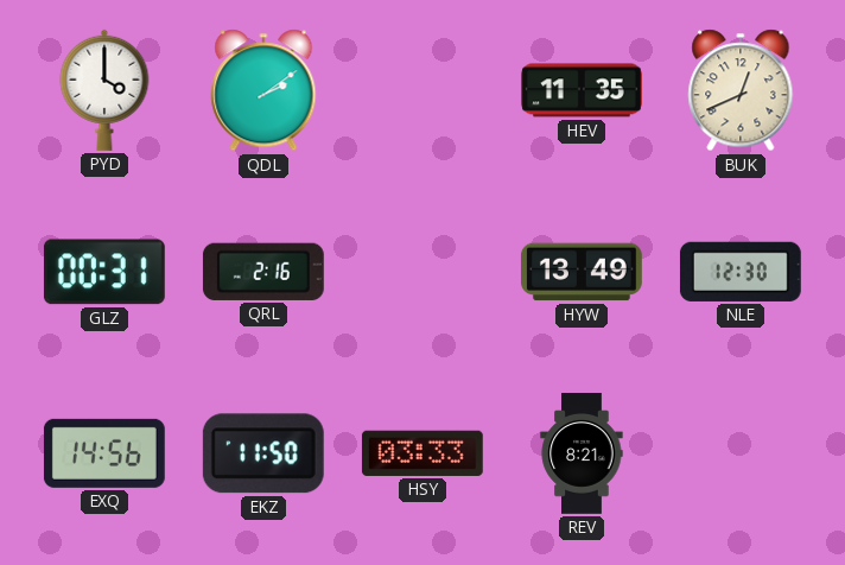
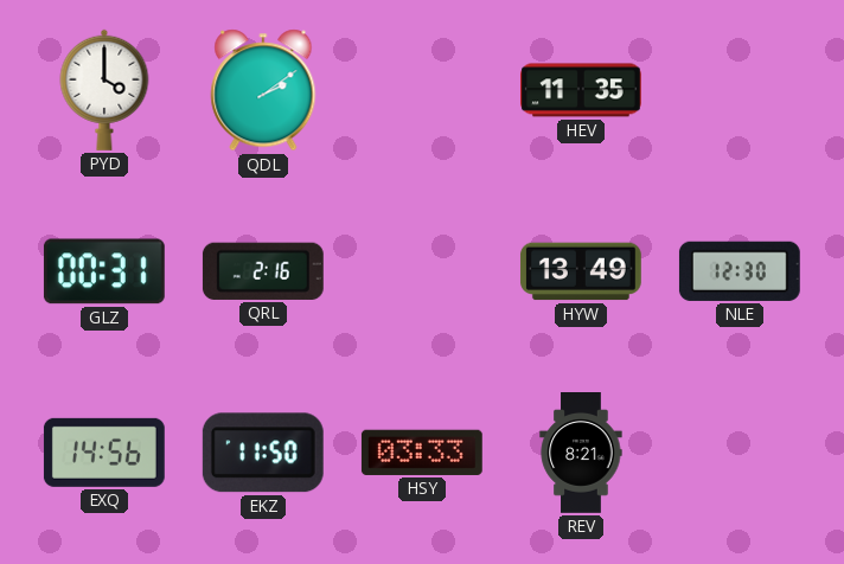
BUK: 12:41 -> none (741, 90)
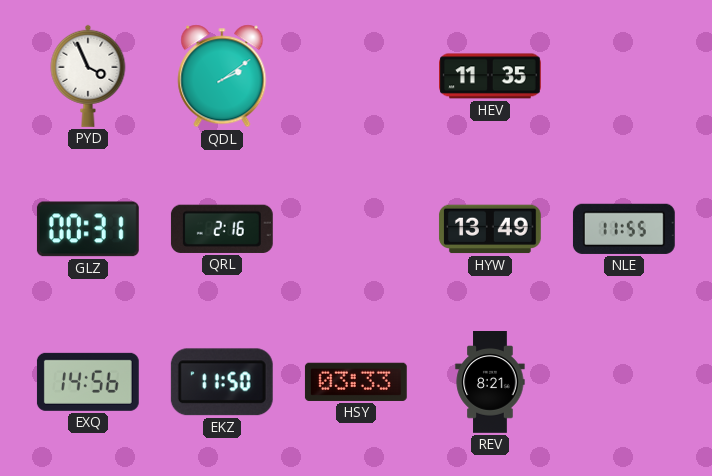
PYD: 4:00 -> 3:56 (88, 76)
NLE: 12:30 -> 11:55 (624, 229)
